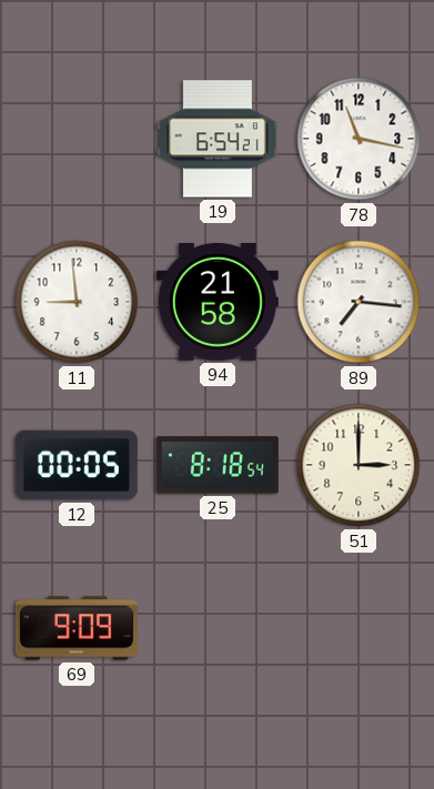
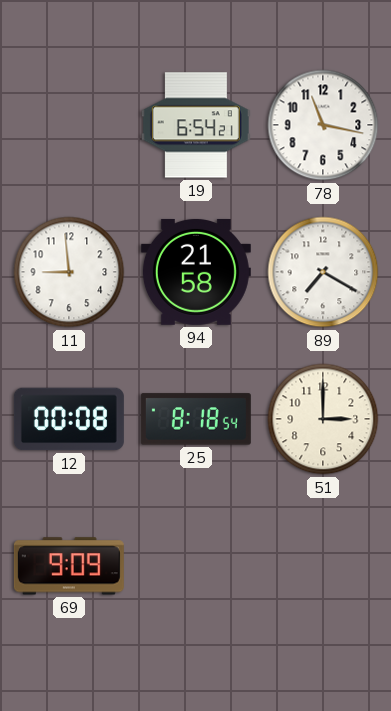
89: 7:16 -> 7:20 (323, 272)
12: 00:05 -> 00:08 (69, 419)
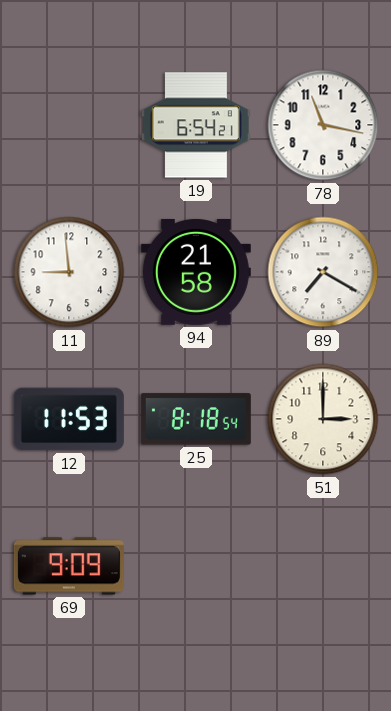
12: 00:08 -> 11:53 (69, 419)
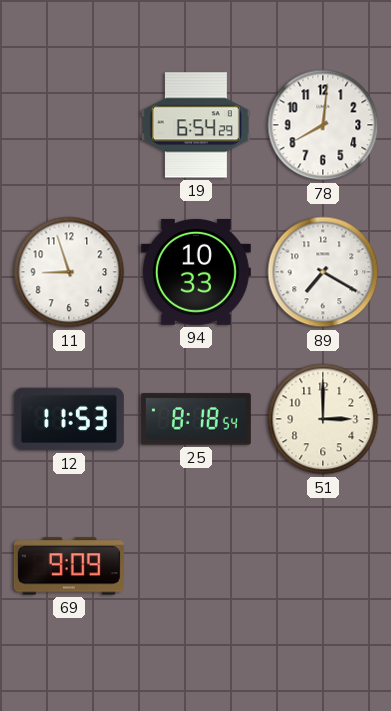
19: 6:54:21 -> 6:54:29 (196, 125)
78: 11:17 -> 8:01 (323, 125)
11: 8:59 -> 8:57 (69, 272)
94: 21:58 -> 10:33 (196, 272)
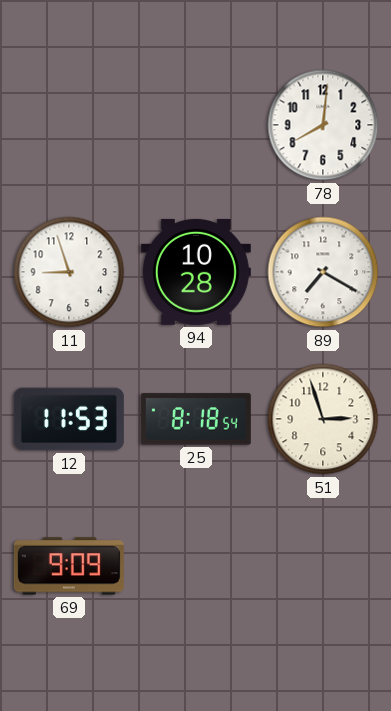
19: 6:54 -> none (196, 125)
94: 10:33 -> 10:28 (196, 272)
51: 3:00 -> 2:57 (323, 419)
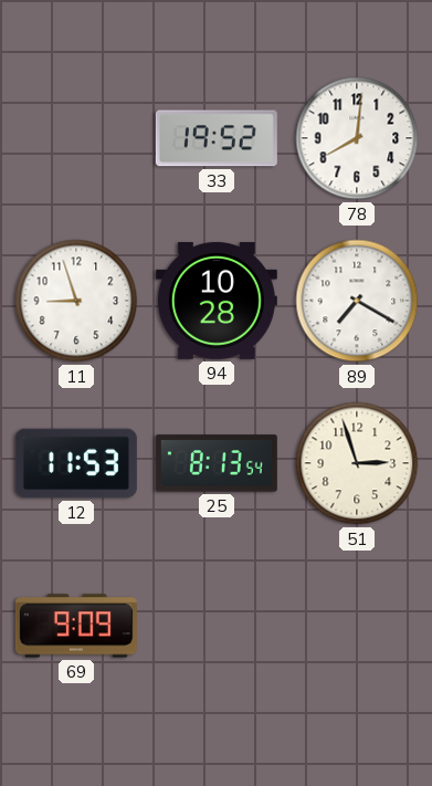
33: none -> 19:52 (217, 138)
25: 8:18 -> 8:13 (217, 463)
